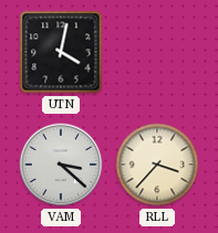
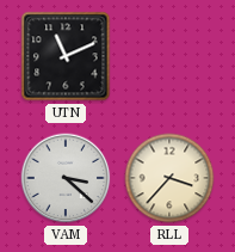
UTN: 4:02 -> 11:11 (66, 56)
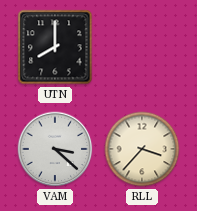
UTN: 11:11 -> 8:00 (55, 47)
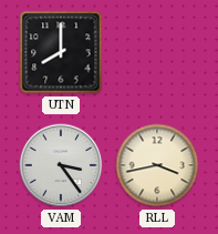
VAM: 3:22 -> 3:24 (61, 165)
RLL: 3:37 -> 3:43 (157, 165)
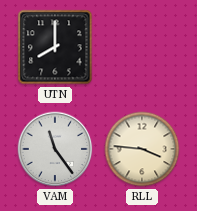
VAM: 3:24 -> 11:24 (55, 149)
RLL: 3:43 -> 3:46 (142, 149)
